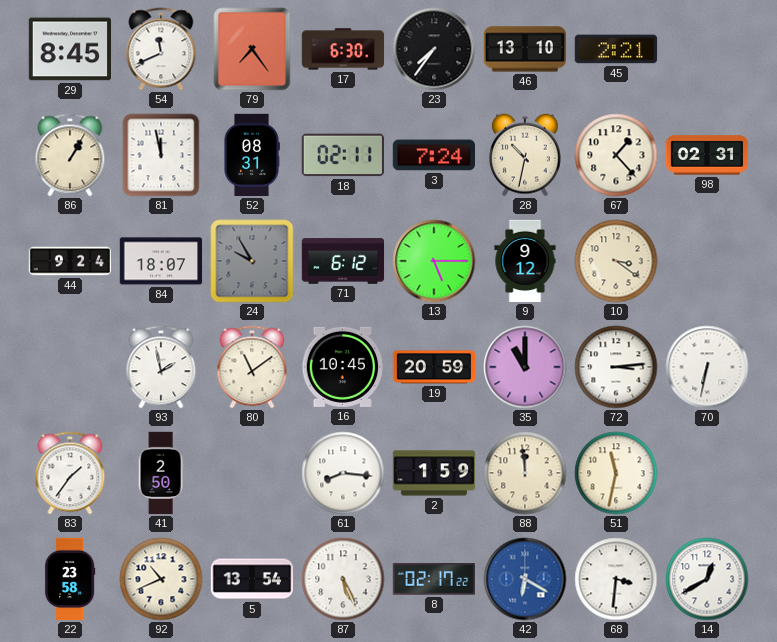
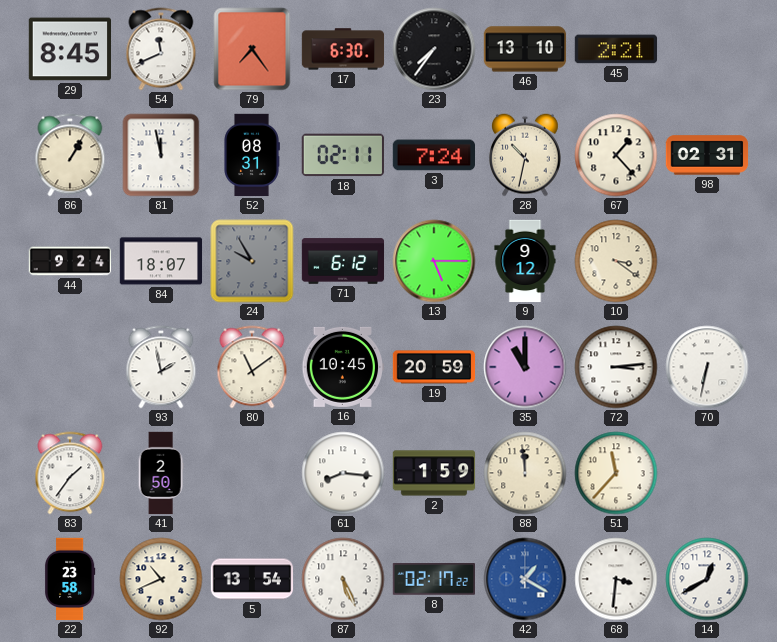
51: 11:32 -> 11:37 (616, 473)
42: 6:20 -> 1:20 (525, 579)
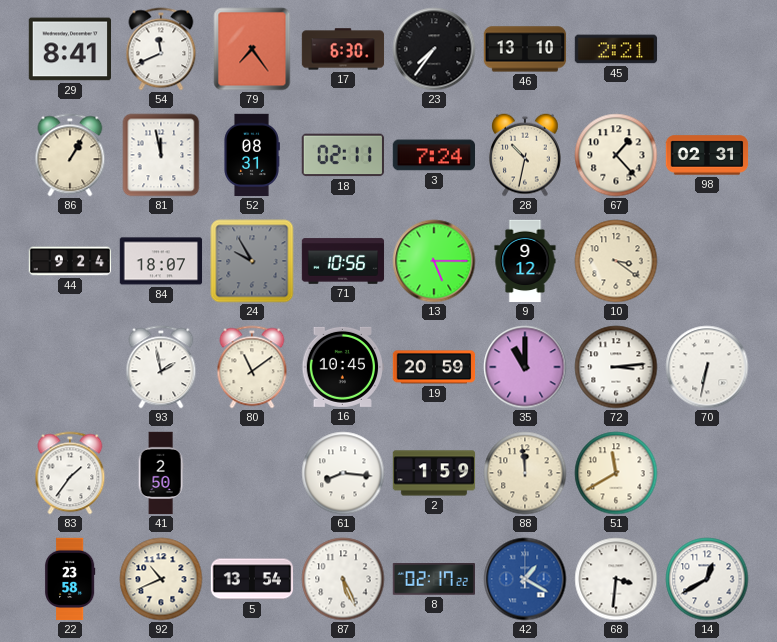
29: 8:45 -> 8:41 (69, 49)
71: 6:12 -> 10:56 (343, 261)
51: 11:37 -> 11:40 (616, 473)
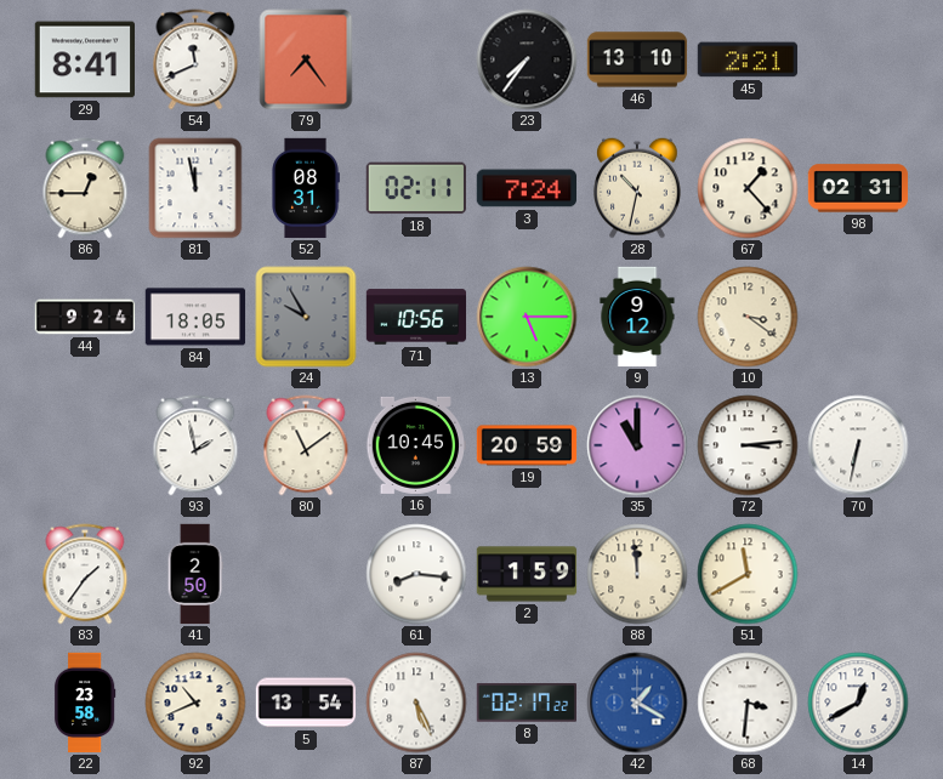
17: 6:30 -> none (343, 49)
86: 1:05 -> 12:45 (85, 188)
84: 18:07 -> 18:05 (195, 317)
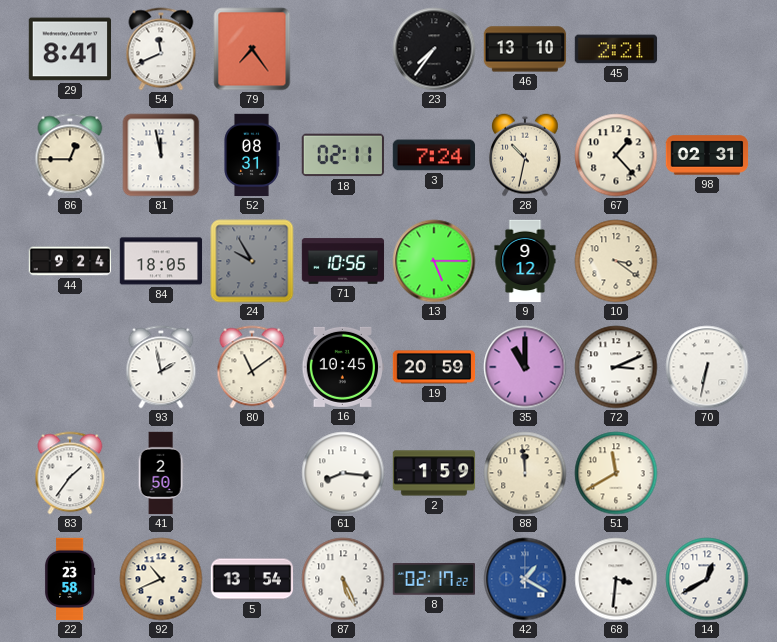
72: 3:14 -> 3:11 (616, 367)
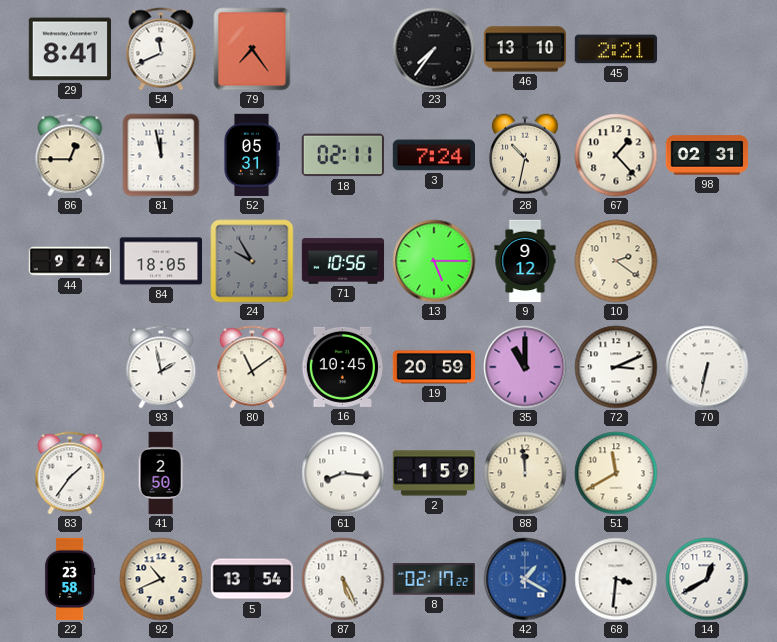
52: 08:31 -> 05:31 (252, 155)
10: 3:21 -> 2:21 (616, 261)
